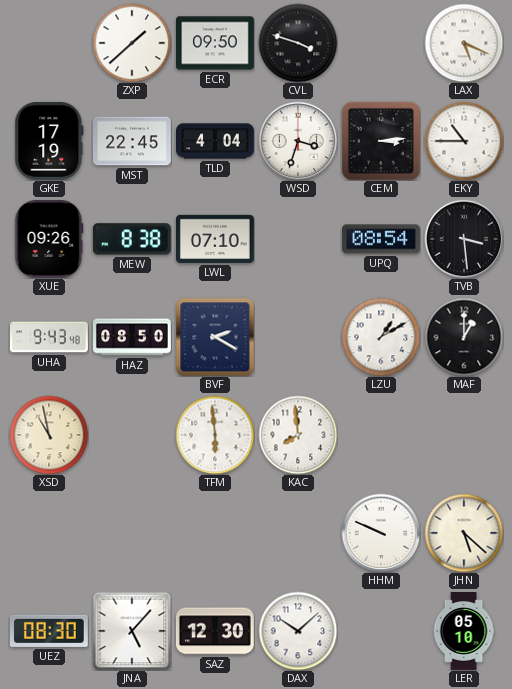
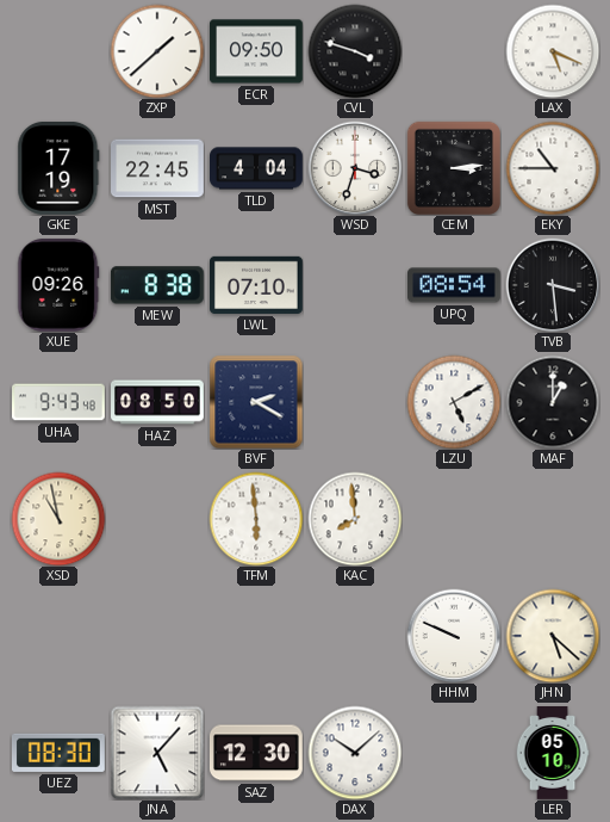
LZU: 1:10 -> 5:10 (454, 402)
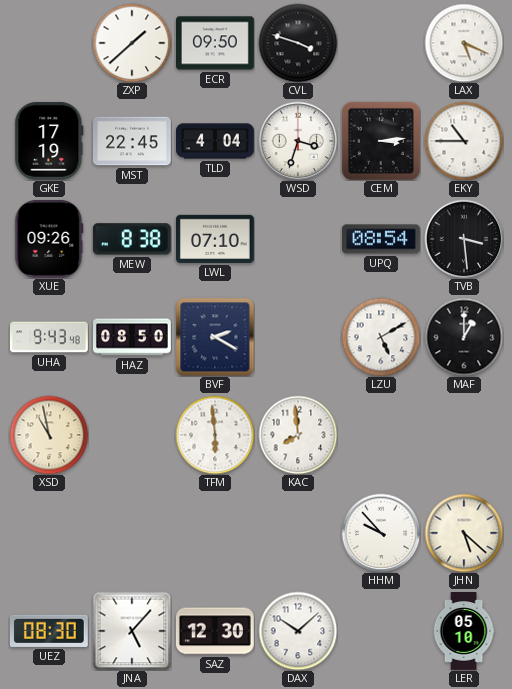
HHM: 9:49 -> 9:53 (381, 533)
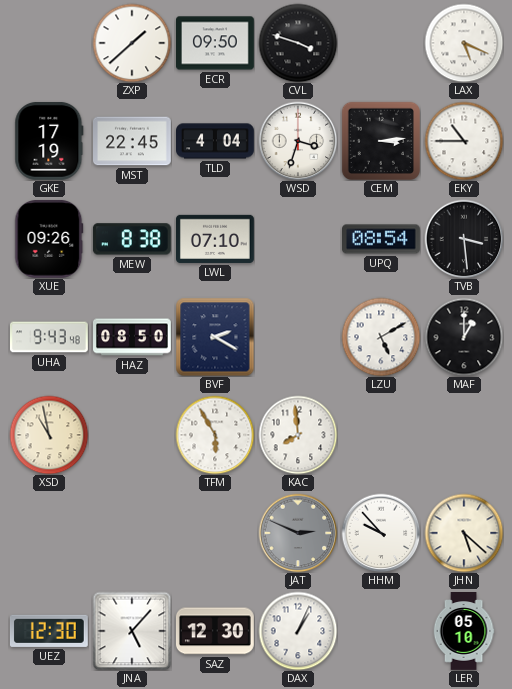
TFM: 5:59 -> 5:55 (215, 435)
JAT: none -> 2:49 (298, 533)
UEZ: 08:30 -> 12:30 (49, 631)
DAX: 10:08 -> 1:04 (298, 631)
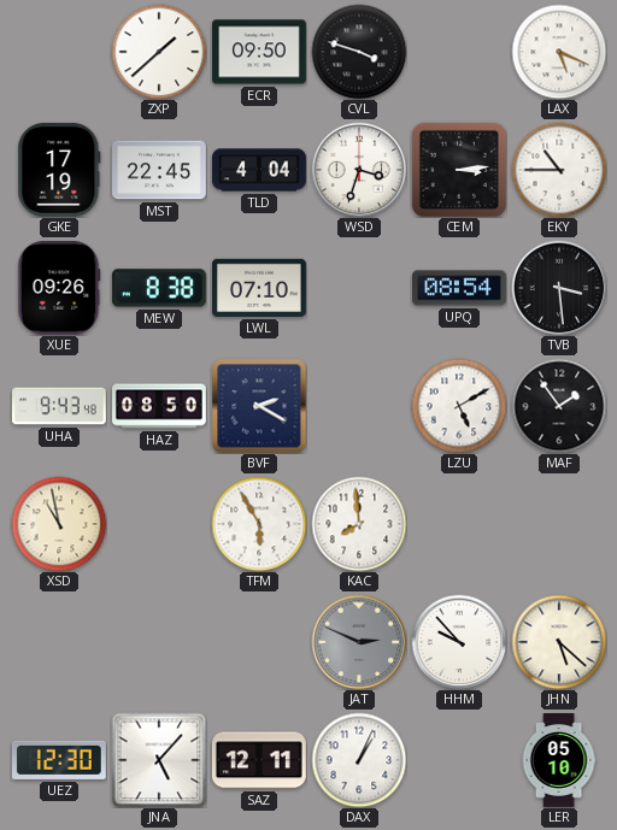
MAF: 1:00 -> 1:54 (559, 406)
SAZ: 12:30 -> 12:11 (259, 760)
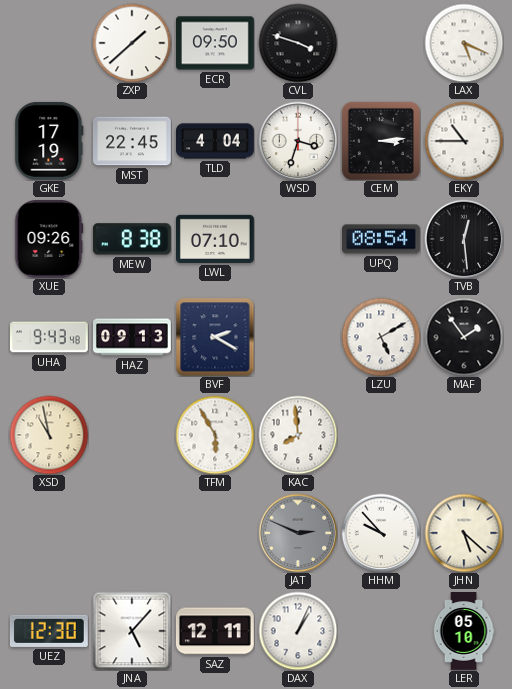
TVB: 3:29 -> 12:29 (464, 239)
HAZ: 08:50 -> 09:13 (133, 337)
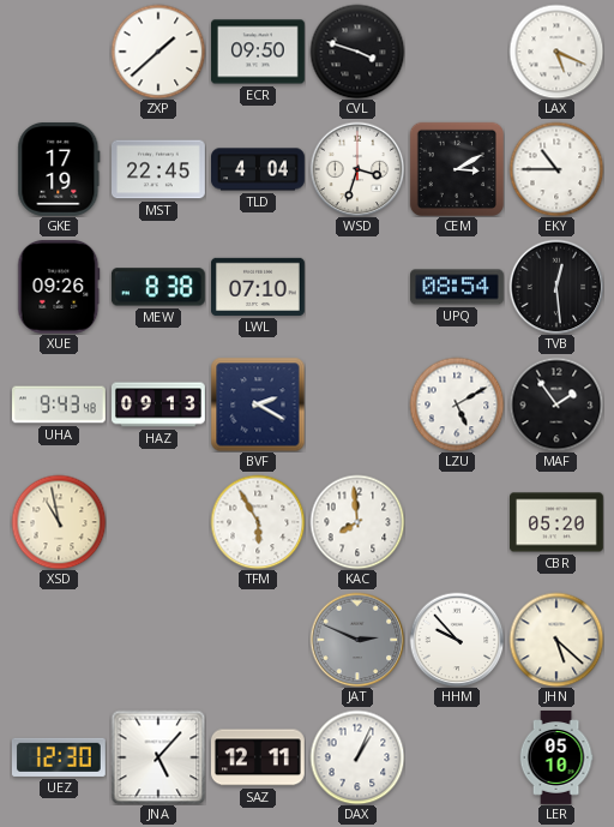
CEM: 3:14 -> 3:10 (457, 169)
CBR: none -> 05:20 (558, 522)
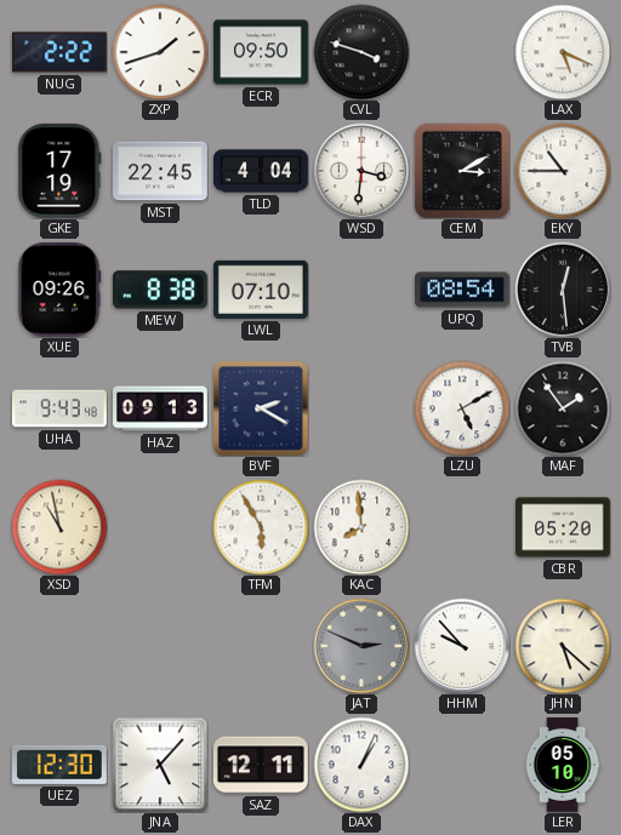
NUG: none -> 2:22 (61, 52)
ZXP: 1:38 -> 1:42 (160, 52)
WSD: 3:33 -> 3:31 (361, 171)
